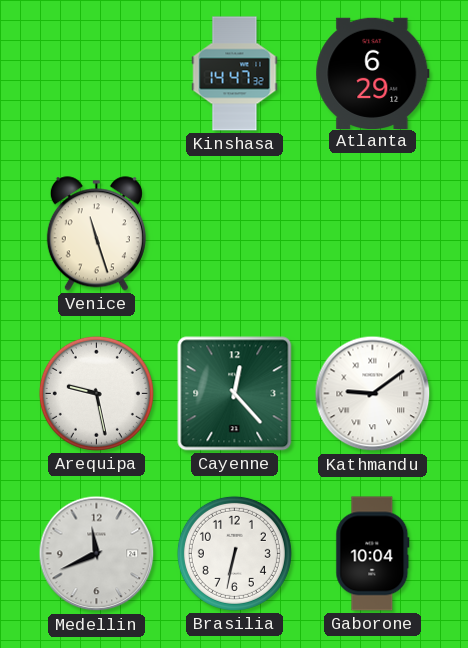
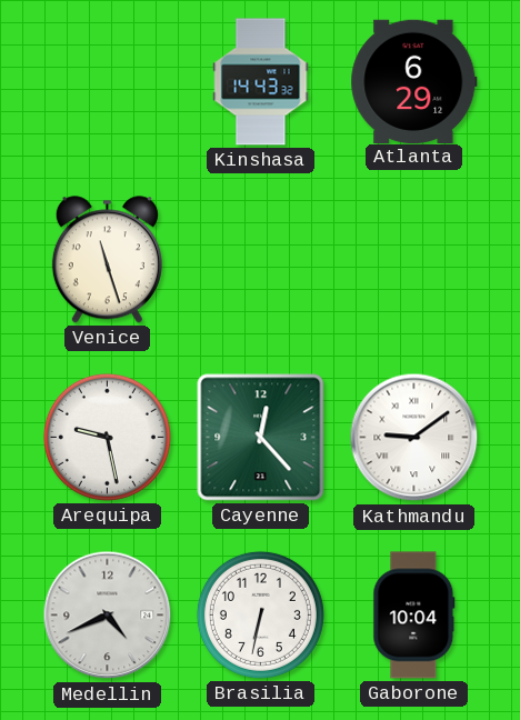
Kinshasa: 14:47 -> 14:43 (261, 82)
Medellin: 11:41 -> 4:41 (108, 616)
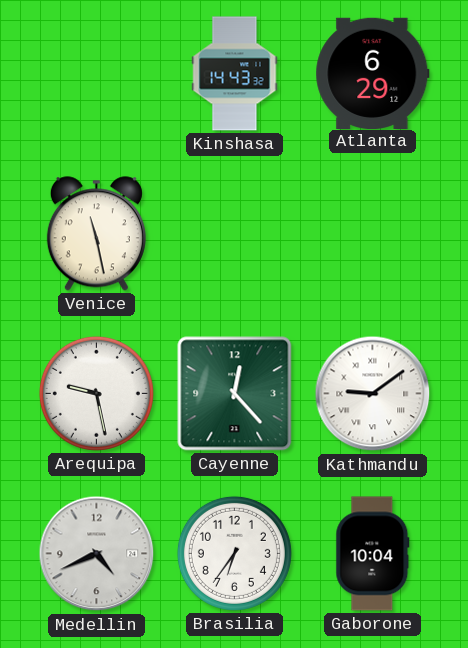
Venice: 11:27 -> 11:28 (96, 234)
Brasilia: 6:32 -> 6:36 (234, 553)
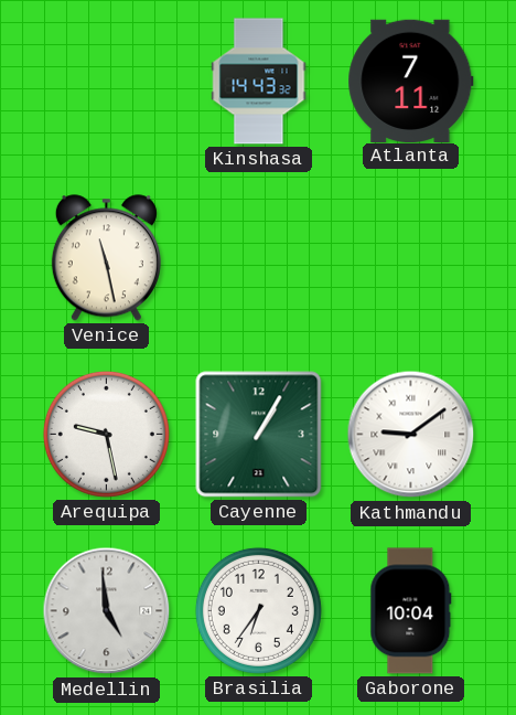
Atlanta: 6:29 -> 7:11 (411, 81)
Cayenne: 12:23 -> 1:05 (259, 435)
Medellin: 4:41 -> 4:59 (107, 611)
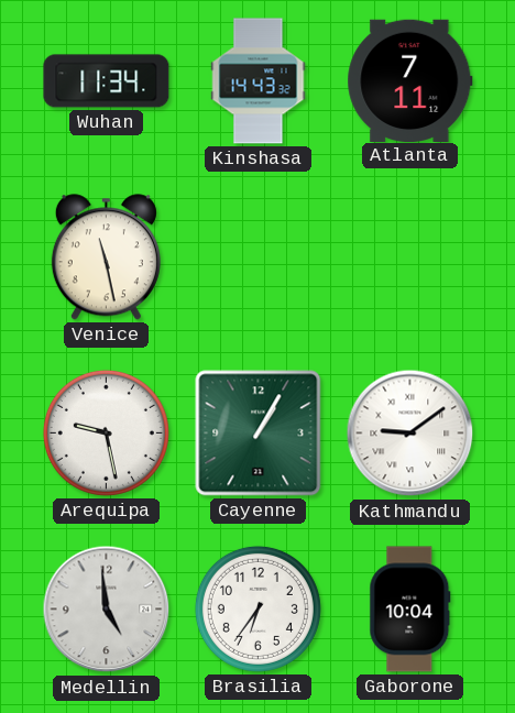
Wuhan: none -> 11:34 (107, 81)
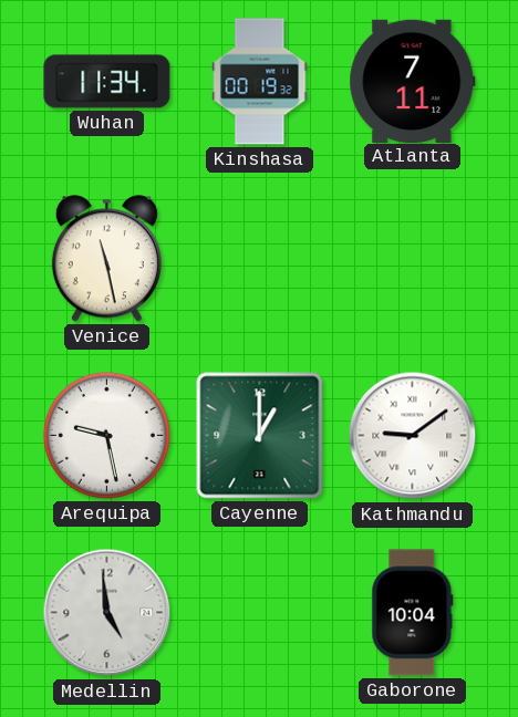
Kinshasa: 14:43 -> 00:19 (260, 82)
Cayenne: 1:05 -> 1:00 (260, 436)
Brasilia: 6:36 -> none (257, 608)
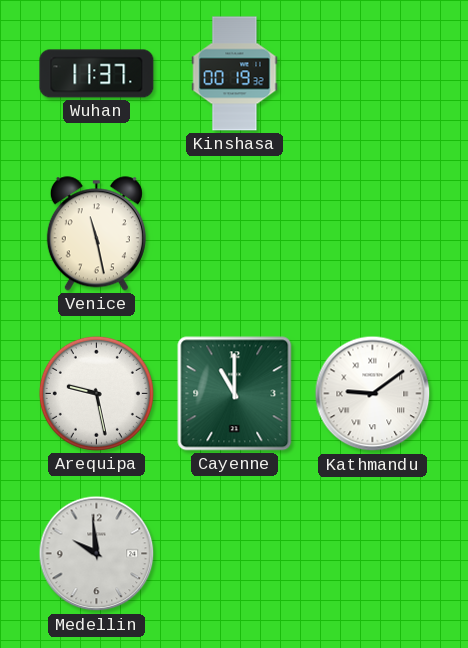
Wuhan: 11:34 -> 11:37 (97, 74)
Atlanta: 7:11 -> none (413, 81)
Cayenne: 1:00 -> 11:00 (235, 394)
Medellin: 4:59 -> 9:59 (97, 554)
Gaborone: 10:04 -> none (413, 613)
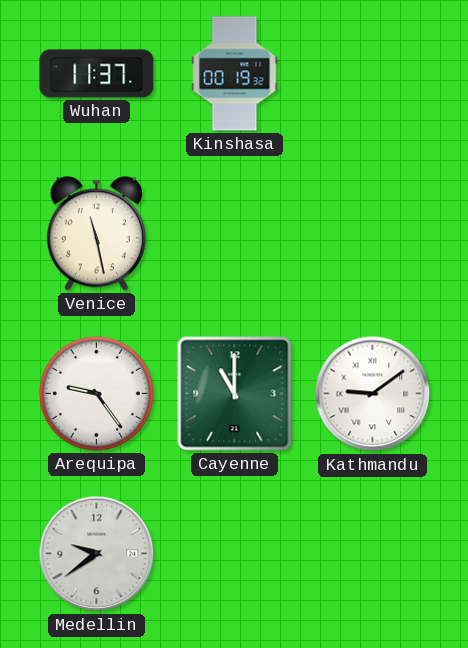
Arequipa: 9:28 -> 9:24 (96, 393)
Medellin: 9:59 -> 9:39 (97, 554)
